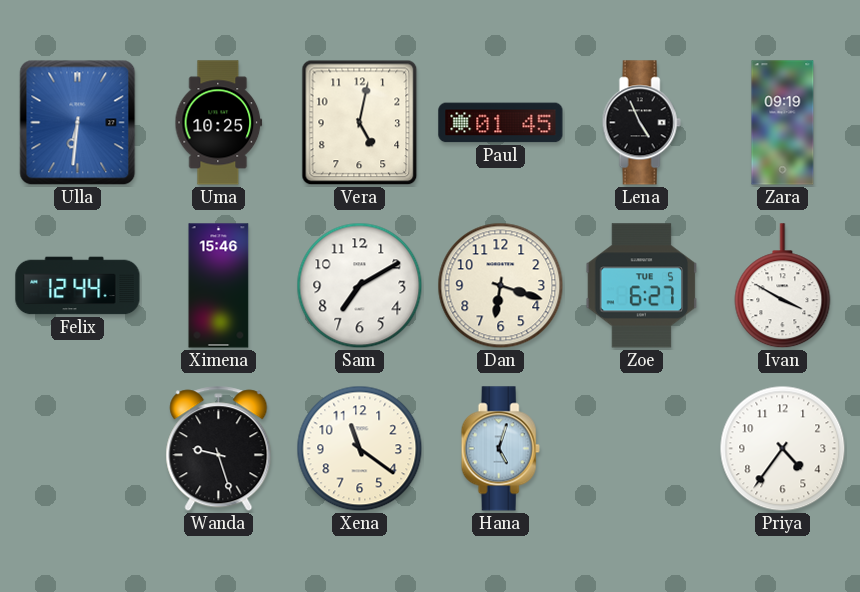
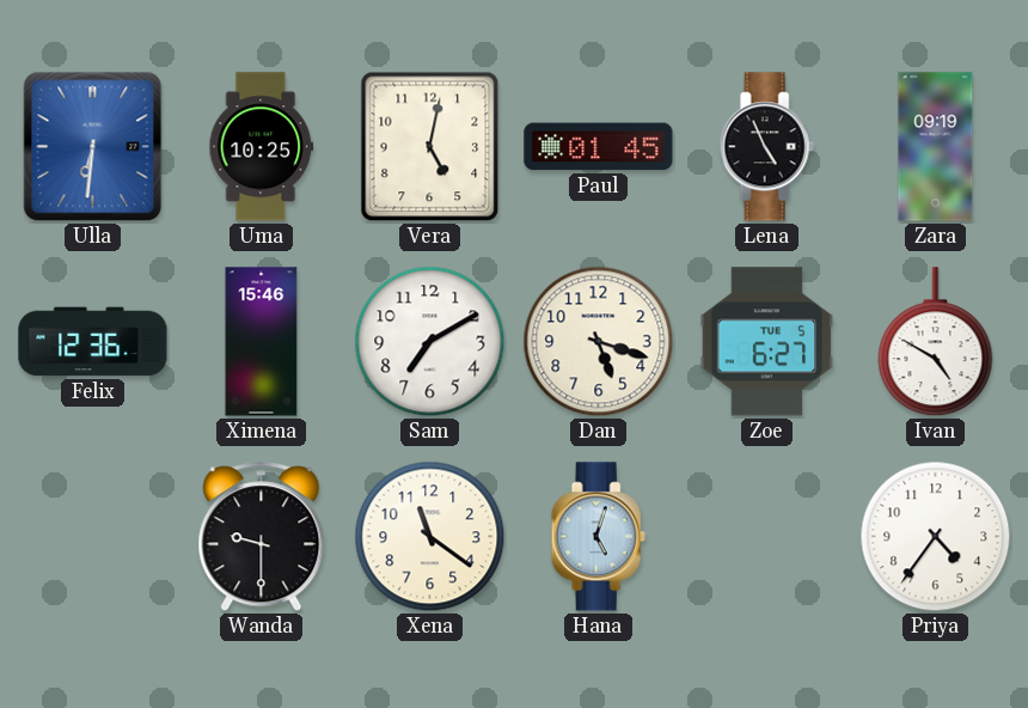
Felix: 12:44 -> 12:36 (93, 342)
Dan: 6:18 -> 5:18 (599, 342)
Ivan: 3:50 -> 4:50 (936, 342)
Wanda: 9:27 -> 9:30 (262, 537)
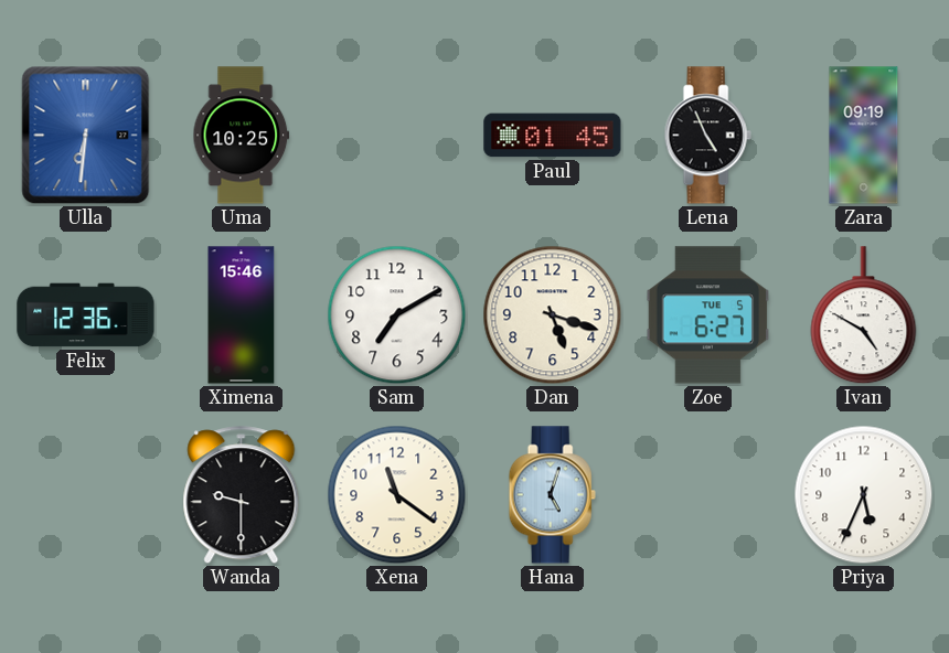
Vera: 5:02 -> none (430, 147)
Priya: 4:36 -> 5:34 (864, 495)
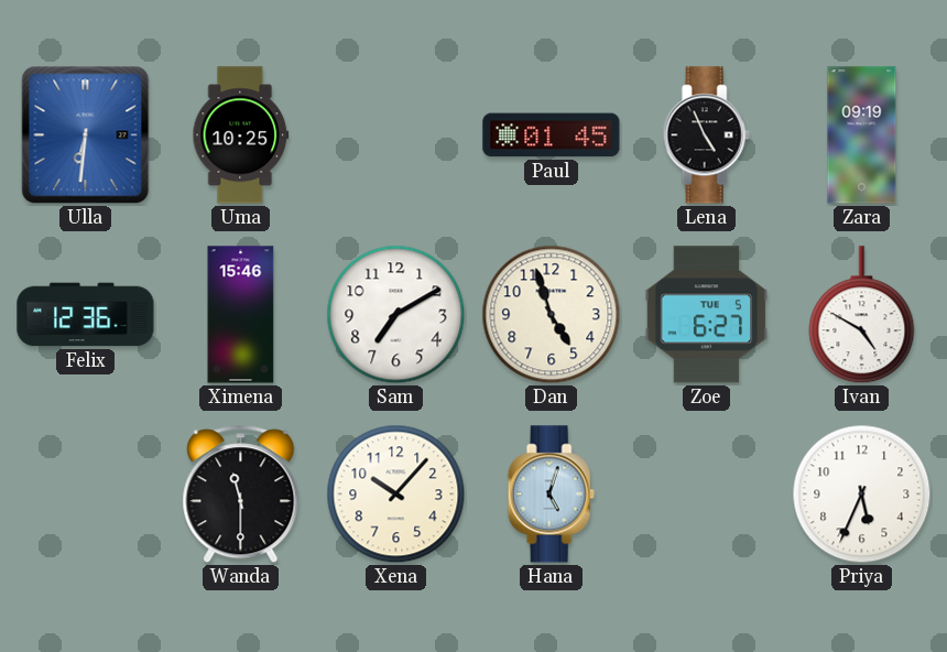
Dan: 5:18 -> 4:57 (552, 315)
Wanda: 9:30 -> 11:30 (241, 495)
Xena: 11:21 -> 10:07 (396, 495)
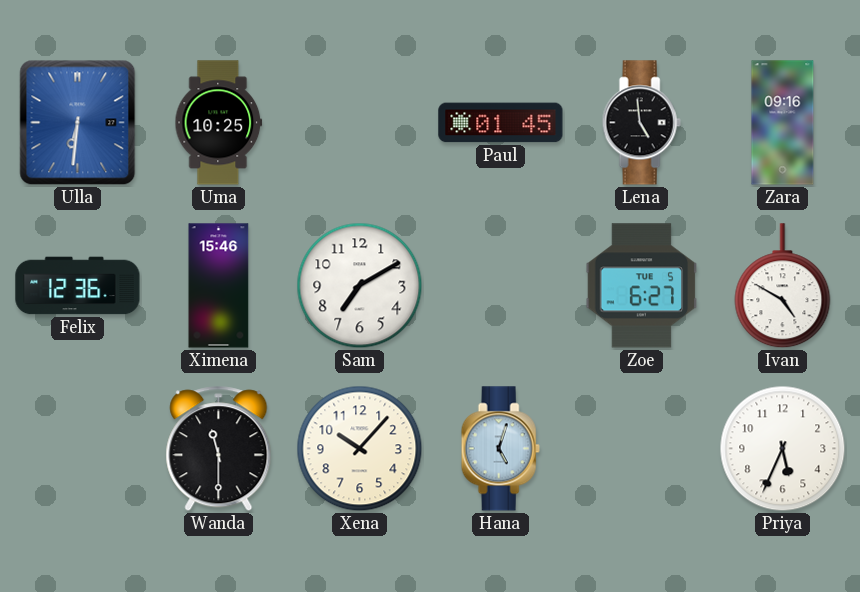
Lena: 4:56 -> 4:59 (641, 123)
Zara: 09:19 -> 09:16 (783, 123)
Dan: 4:57 -> none (552, 315)
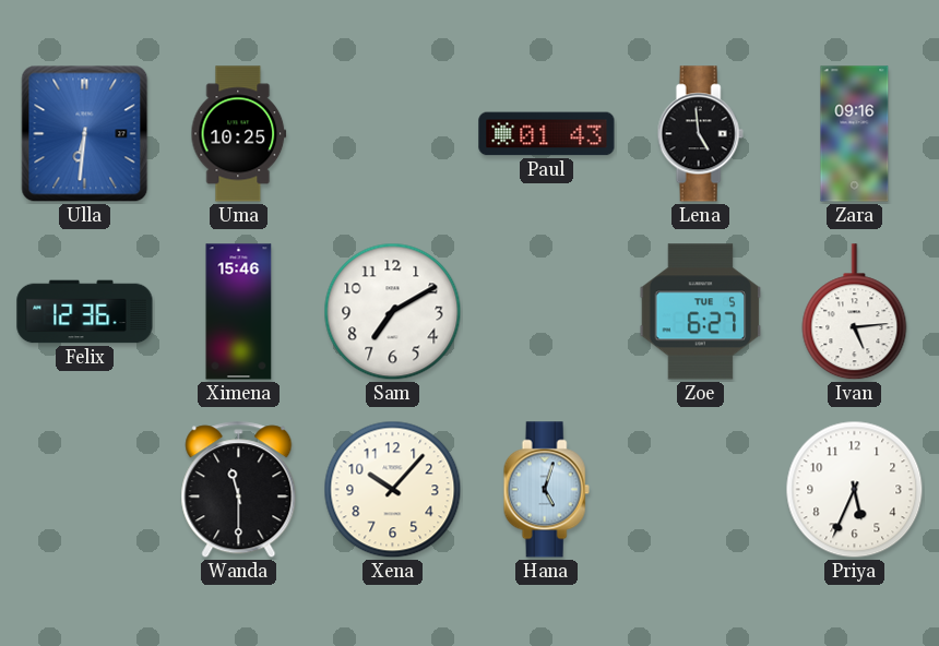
Paul: 01:45 -> 01:43 (547, 134)
Ivan: 4:50 -> 5:14 (855, 312)
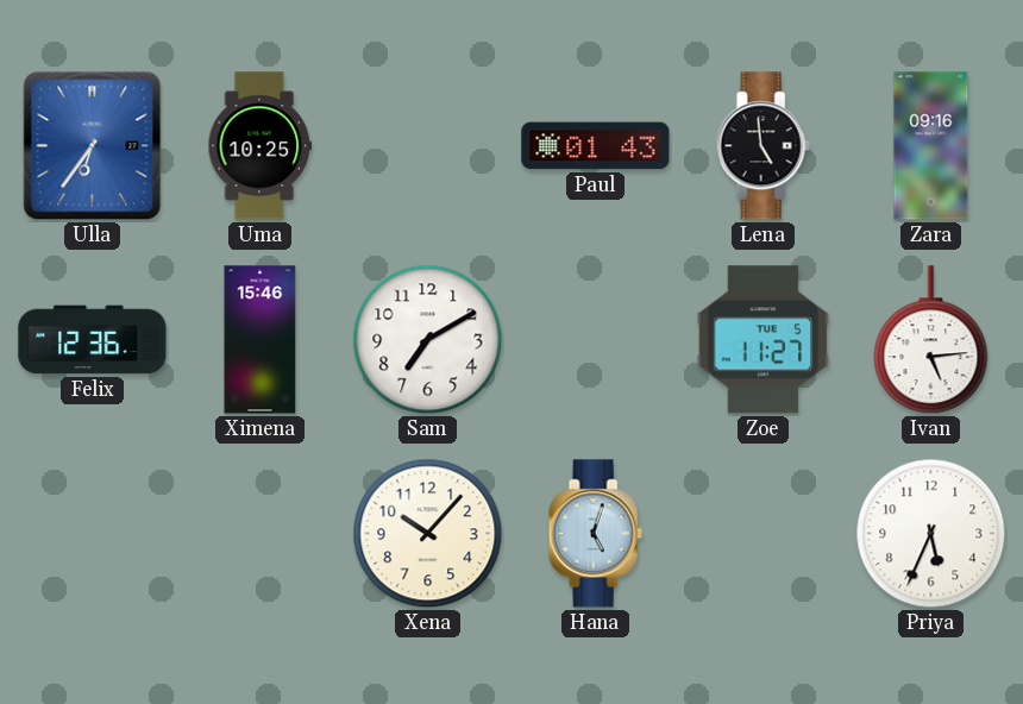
Ulla: 6:31 -> 6:36 (93, 146)
Zoe: 6:27 -> 11:27 (764, 340)
Wanda: 11:30 -> none (239, 490)
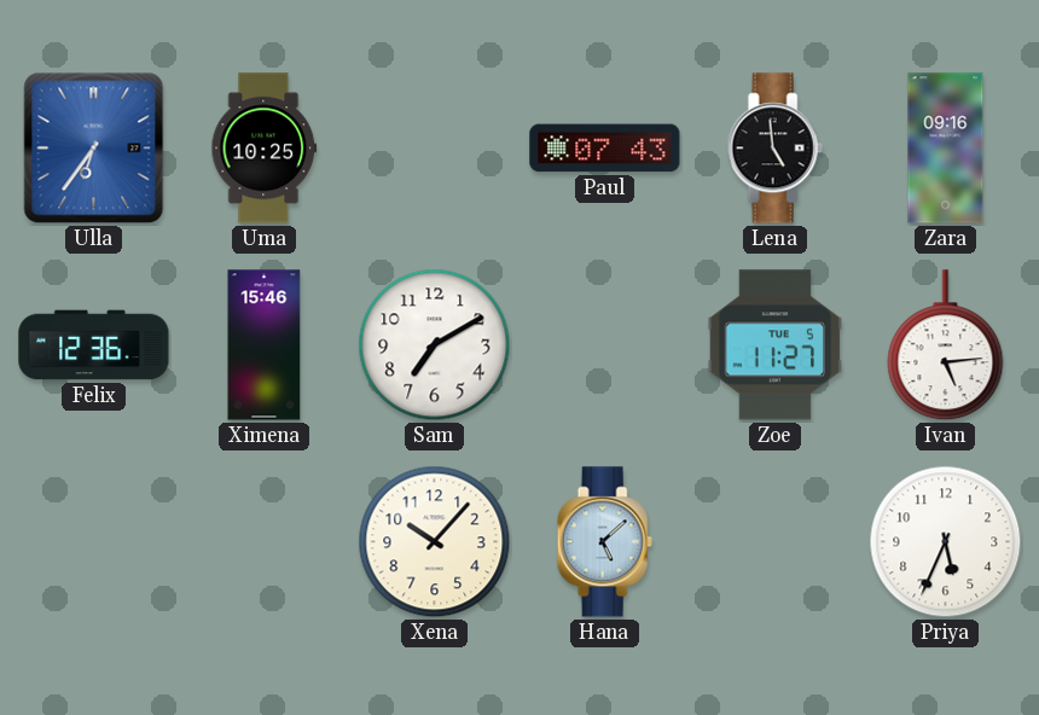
Paul: 01:43 -> 07:43 (605, 149)
Hana: 5:03 -> 5:08 (604, 542)
